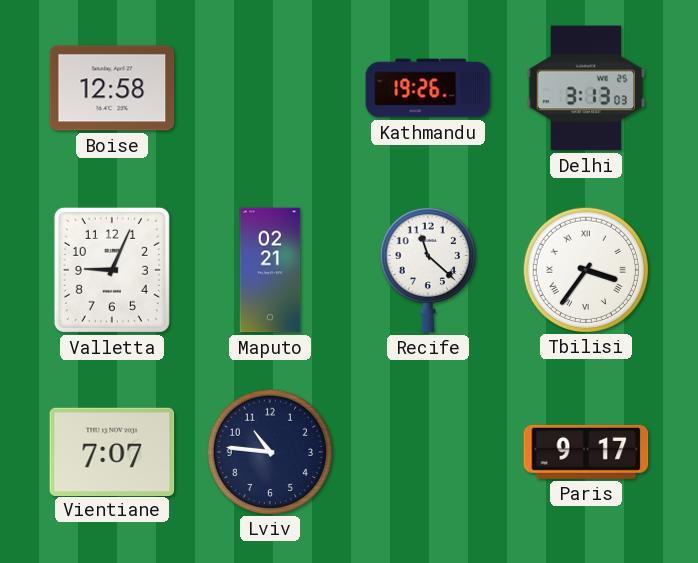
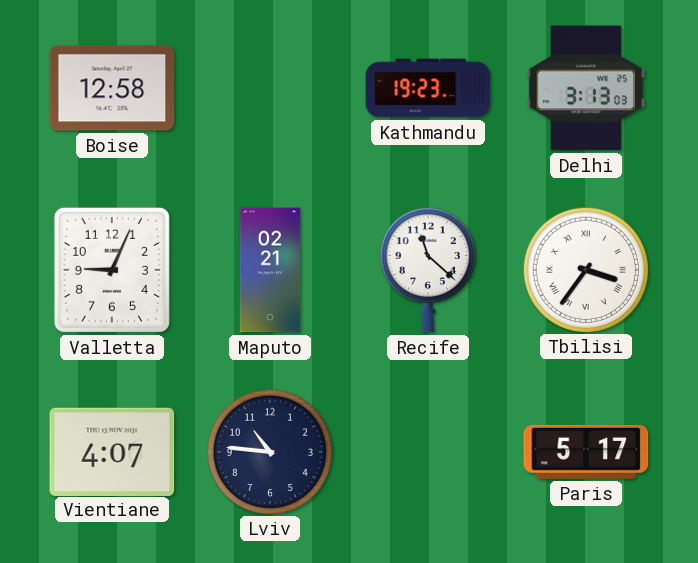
Kathmandu: 19:26 -> 19:23 (428, 88)
Vientiane: 7:07 -> 4:07 (112, 451)
Paris: 9:17 -> 5:17 (586, 452)
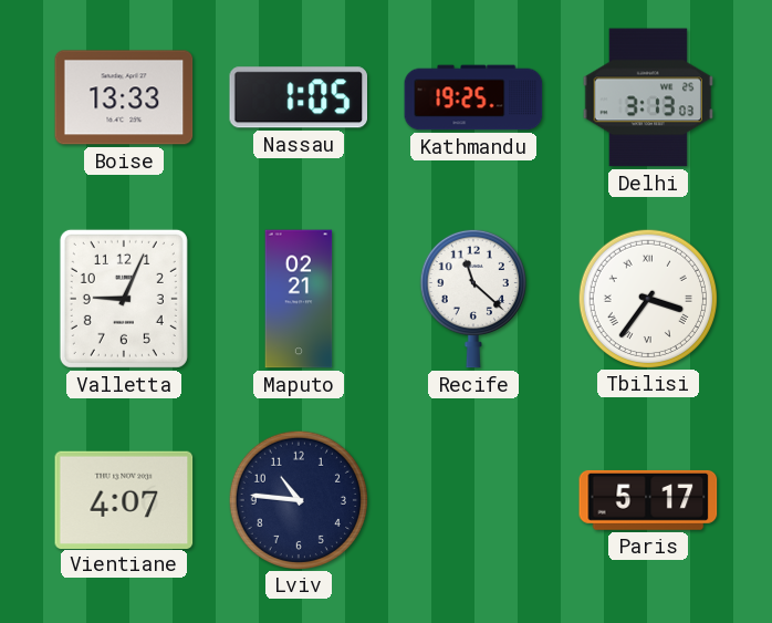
Boise: 12:58 -> 13:33 (124, 97)
Nassau: none -> 1:05 (298, 97)
Kathmandu: 19:23 -> 19:25 (473, 97)
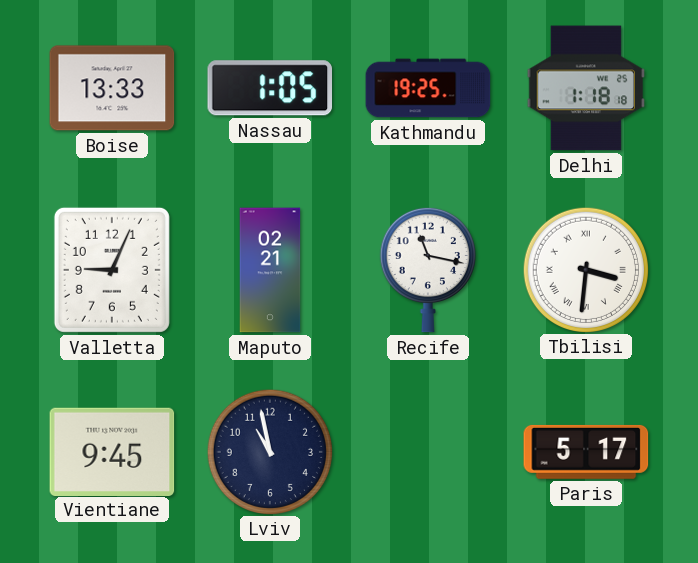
Delhi: 3:13 -> 1:18 (586, 88)
Recife: 11:22 -> 11:17 (428, 270)
Tbilisi: 3:36 -> 3:31 (585, 269)
Vientiane: 4:07 -> 9:45 (112, 451)
Lviv: 10:46 -> 10:58 (269, 451)
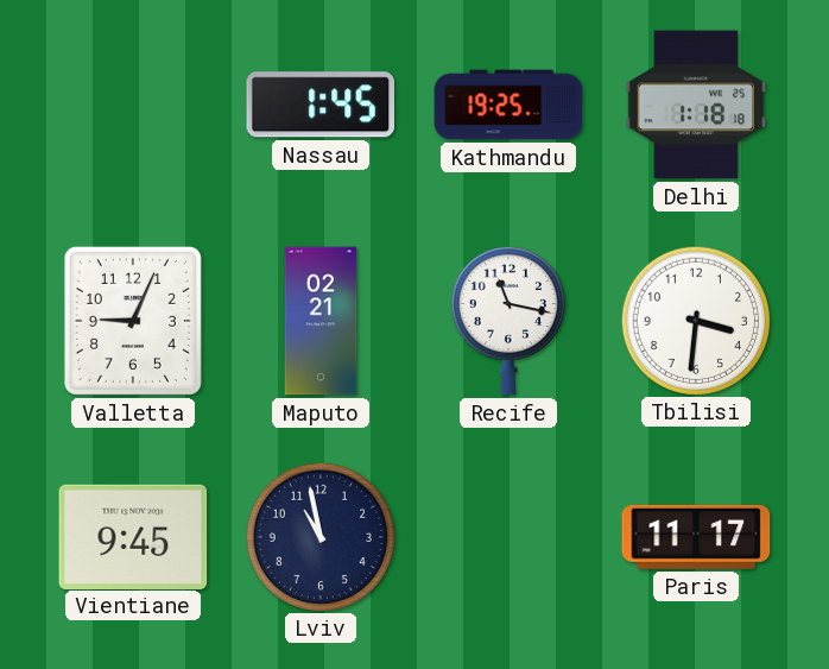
Boise: 13:33 -> none (112, 88)
Nassau: 1:05 -> 1:45 (319, 105)
Tbilisi numerals: Roman -> Arabic (695, 320)
Paris: 5:17 -> 11:17 (696, 537)
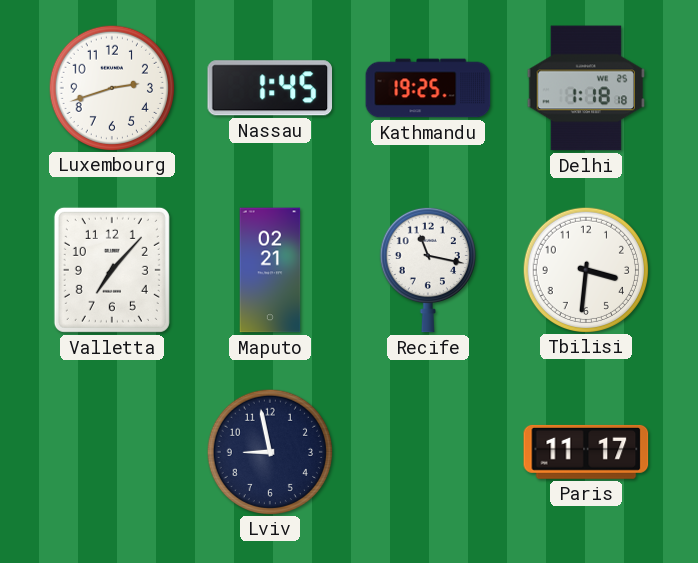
Luxembourg: none -> 2:42 (111, 87)
Valletta: 9:04 -> 7:07 (112, 270)
Vientiane: 9:45 -> none (133, 536)
Lviv: 10:58 -> 8:58 (269, 451)
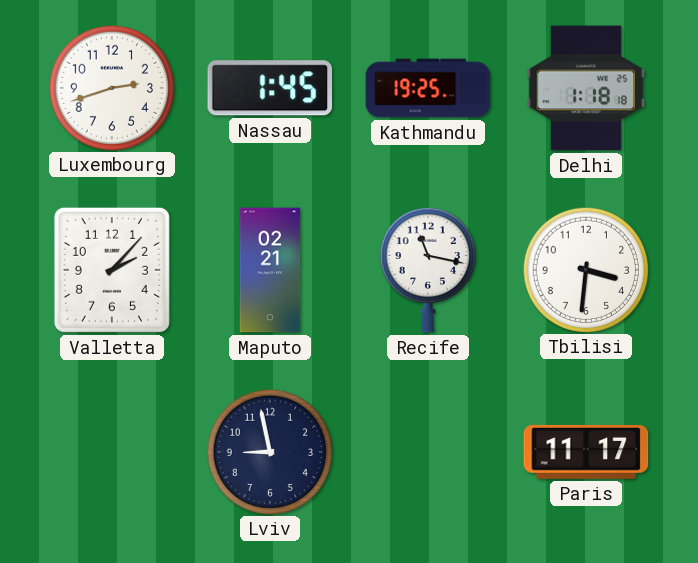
Valletta: 7:07 -> 2:07 (112, 270)
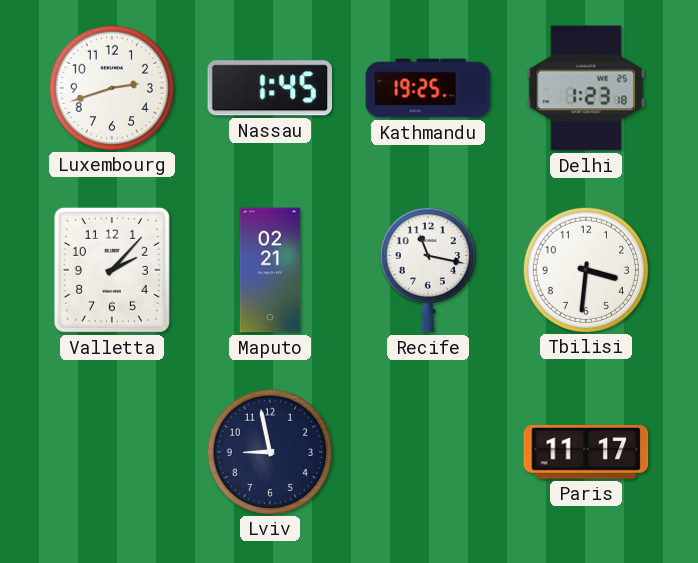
Delhi: 1:18 -> 1:23 (586, 88)
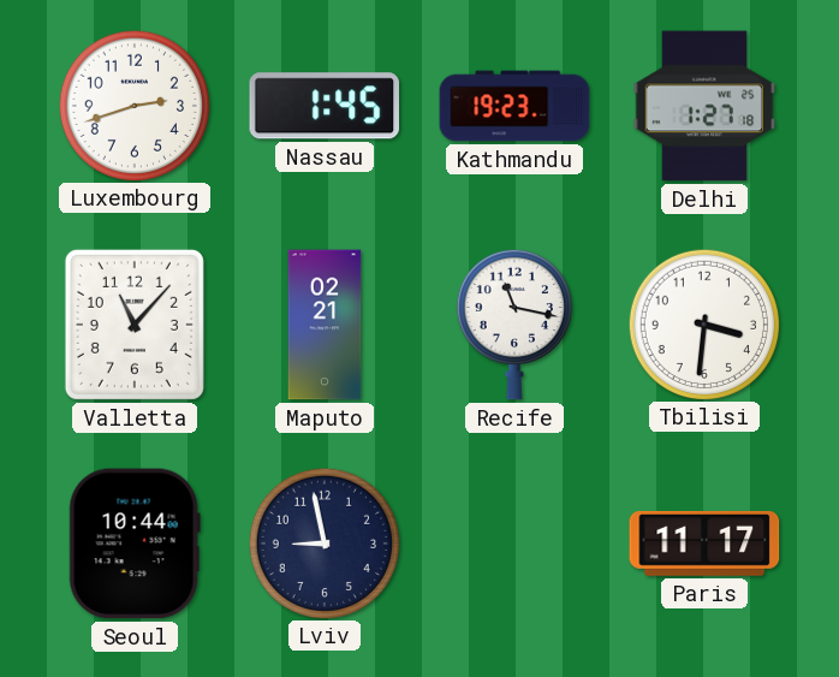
Kathmandu: 19:25 -> 19:23 (514, 106)
Delhi: 1:23 -> 1:27 (704, 106)
Valletta: 2:07 -> 11:07 (135, 325)
Seoul: none -> 10:44 (135, 544)
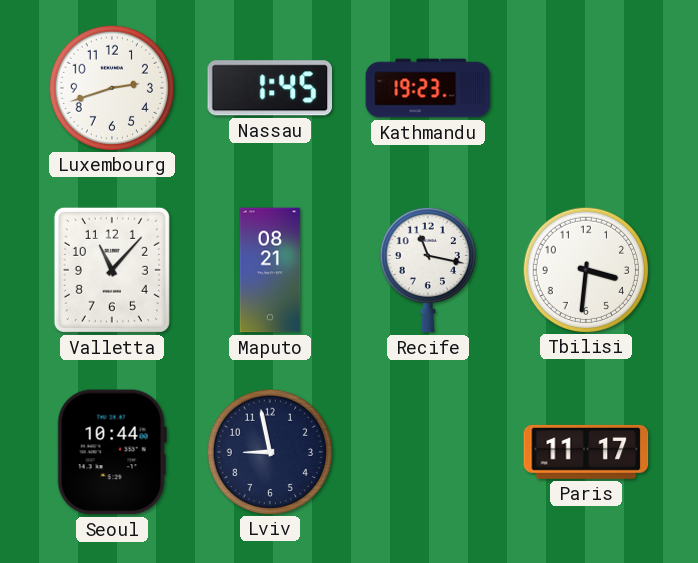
Delhi: 1:27 -> none (704, 106)
Maputo: 02:21 -> 08:21 (270, 270)
